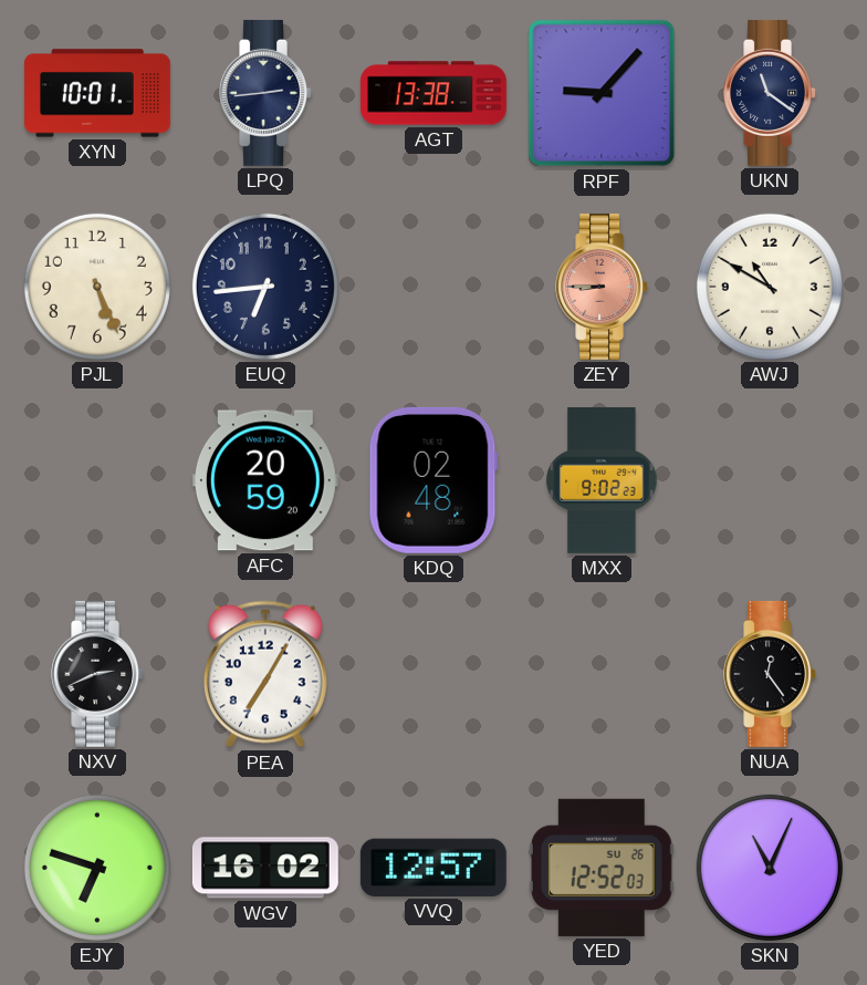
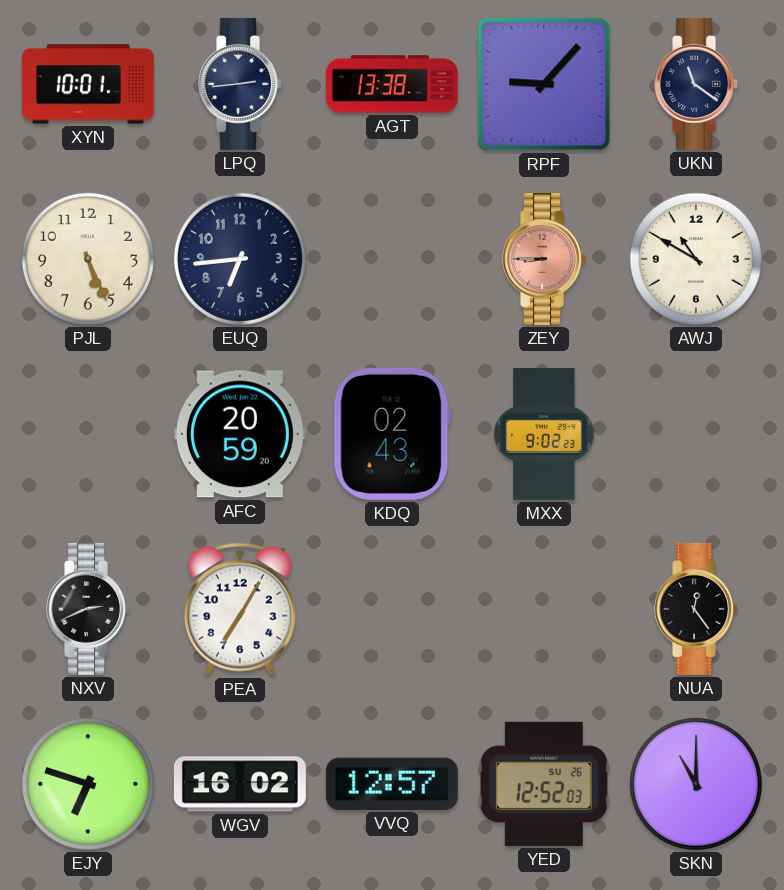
KDQ: 02:48 -> 02:43 (392, 434)
SKN: 11:04 -> 11:00 (696, 784)
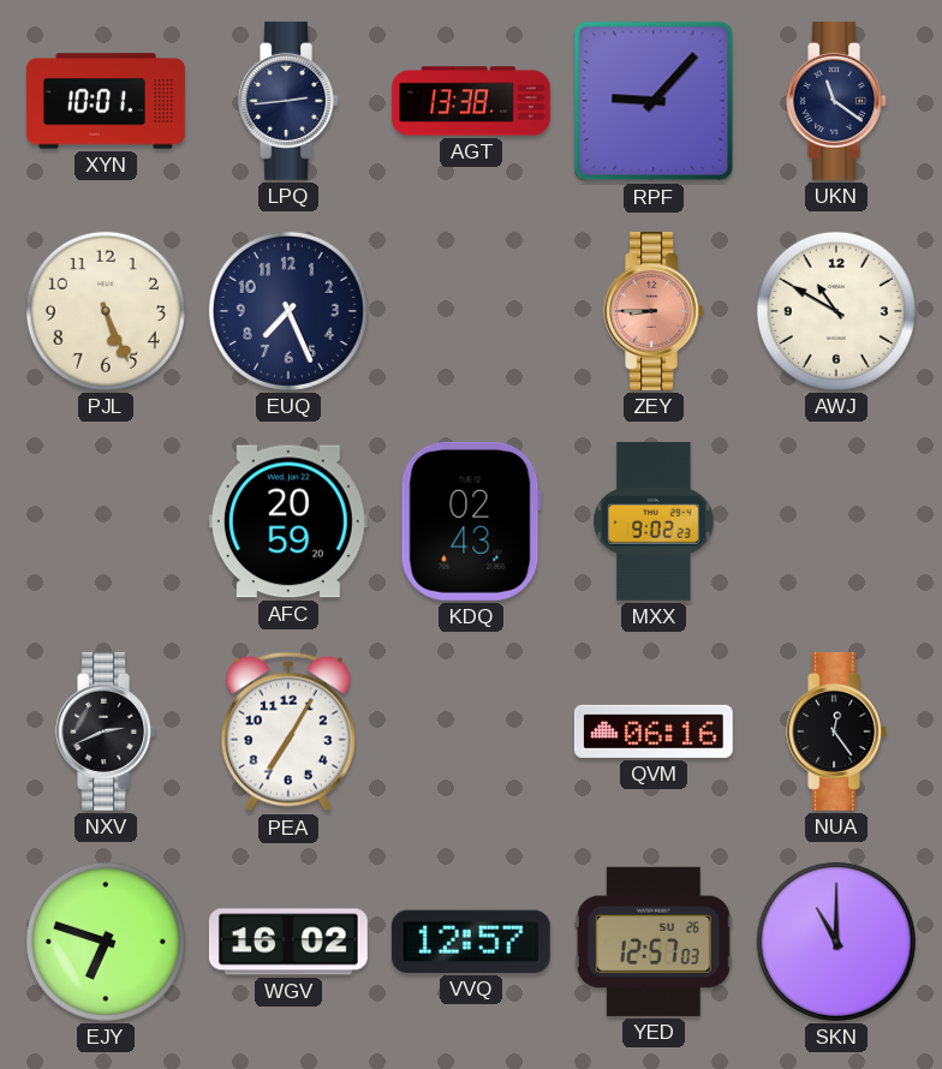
EUQ: 6:44 -> 7:26 (288, 311)
QVM: none -> 06:16 (654, 731)
YED: 12:52 -> 12:57 (654, 942)
